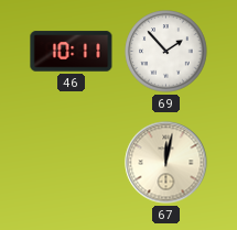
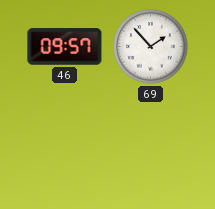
46: 10:11 -> 09:57 (65, 47)
67: 12:02 -> none (166, 163)
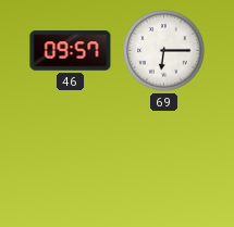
69: 1:53 -> 6:15 (164, 51)
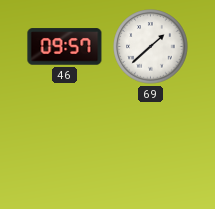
69: 6:15 -> 1:38 (151, 47)
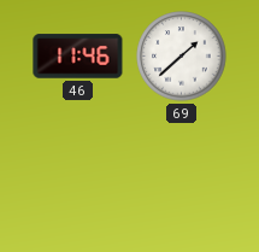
46: 09:57 -> 11:46 (78, 57)
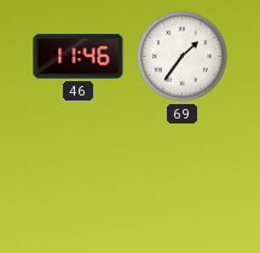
69: 1:38 -> 1:36 (183, 57)
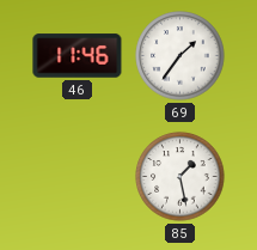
85: none -> 1:28 (180, 177)
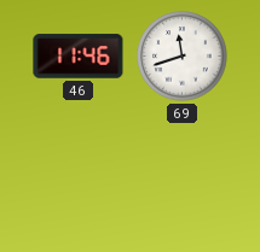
69: 1:36 -> 11:42 (183, 57)
85: 1:28 -> none (180, 177)
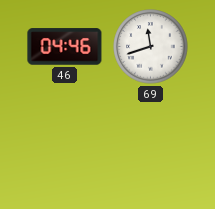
46: 11:46 -> 04:46 (65, 47)
